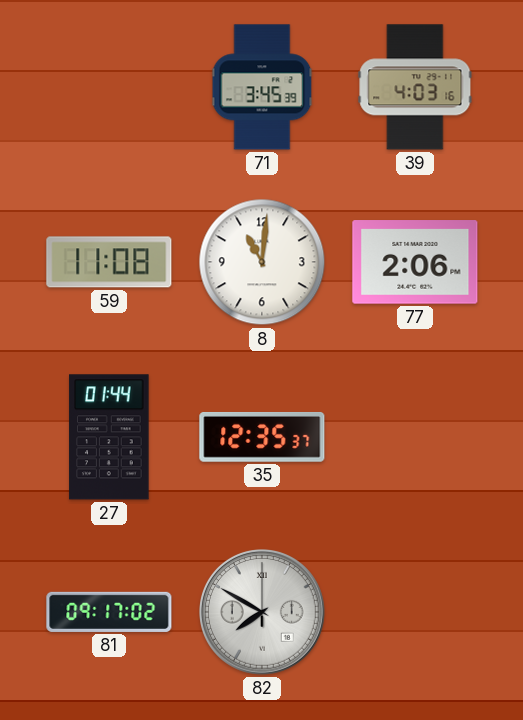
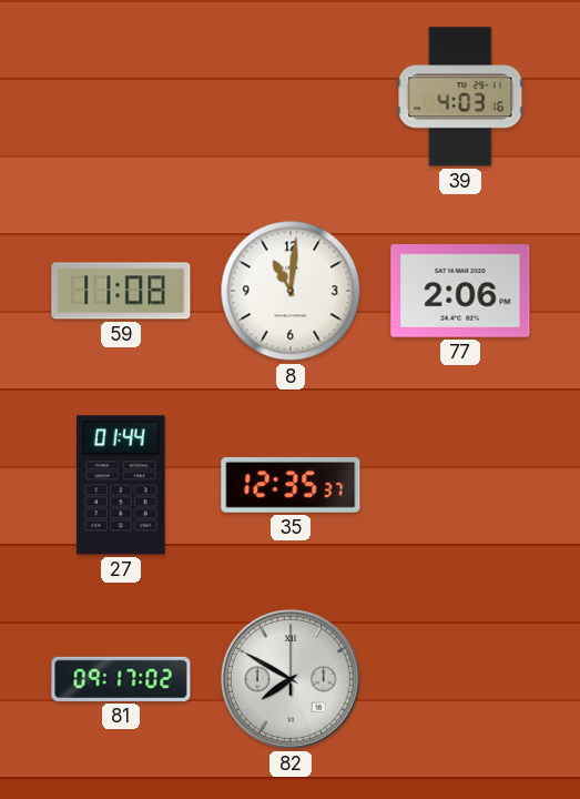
71: 3:45 -> none (262, 87)
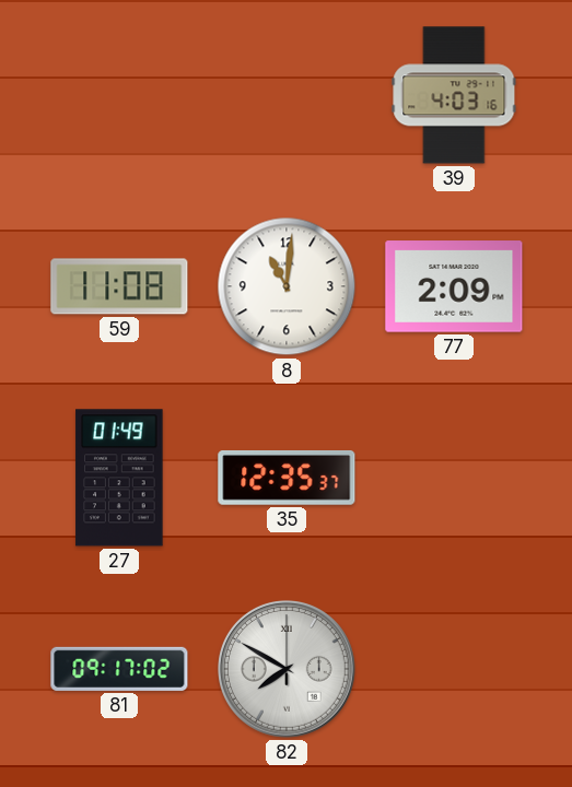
77: 2:06 -> 2:09 (454, 286)
27: 01:44 -> 01:49 (119, 478)
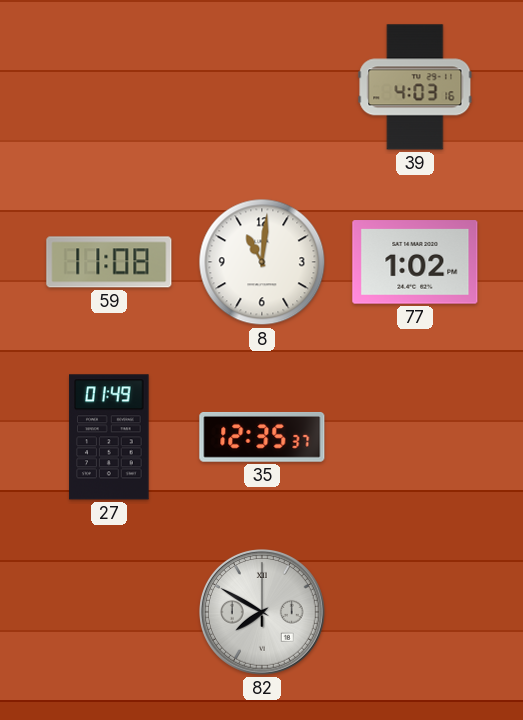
77: 2:09 -> 1:02 (415, 262)
81: 09:17 -> none (119, 669)
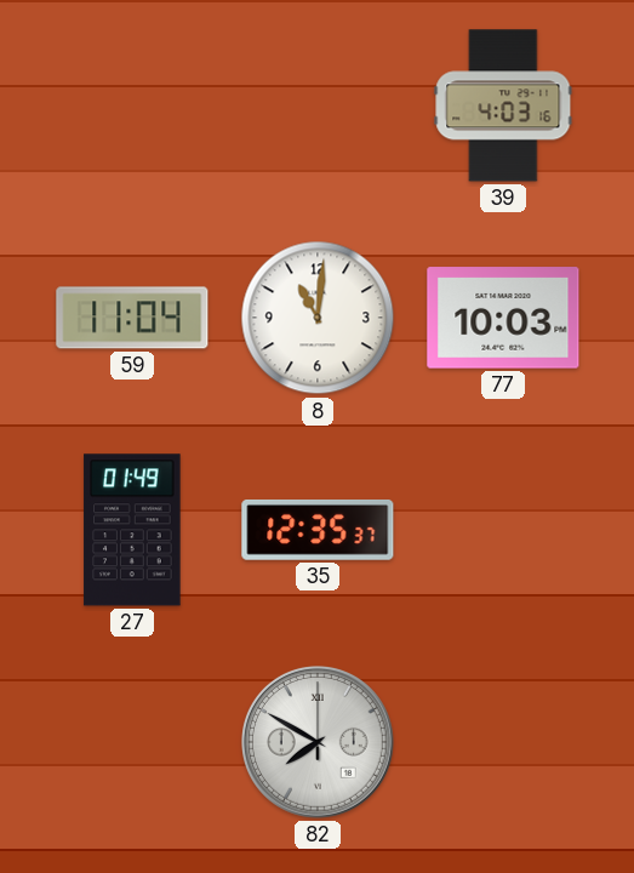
59: 11:08 -> 11:04 (132, 318)
77: 1:02 -> 10:03 (503, 318)
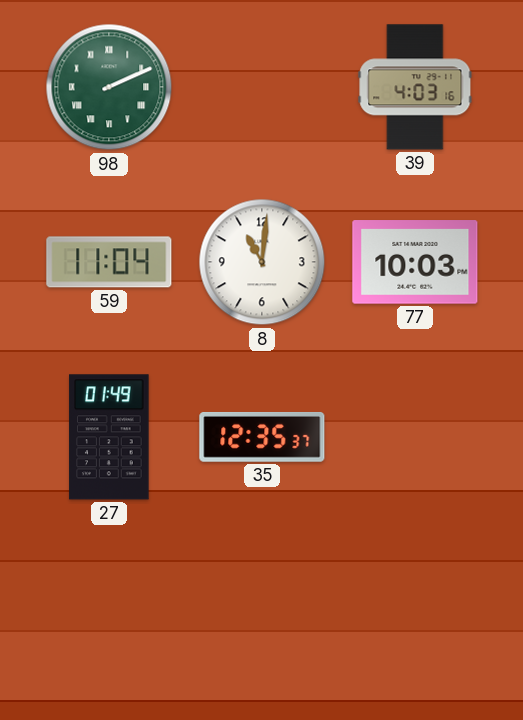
98: none -> 2:11 (109, 87)
82: 7:50 -> none (319, 743)
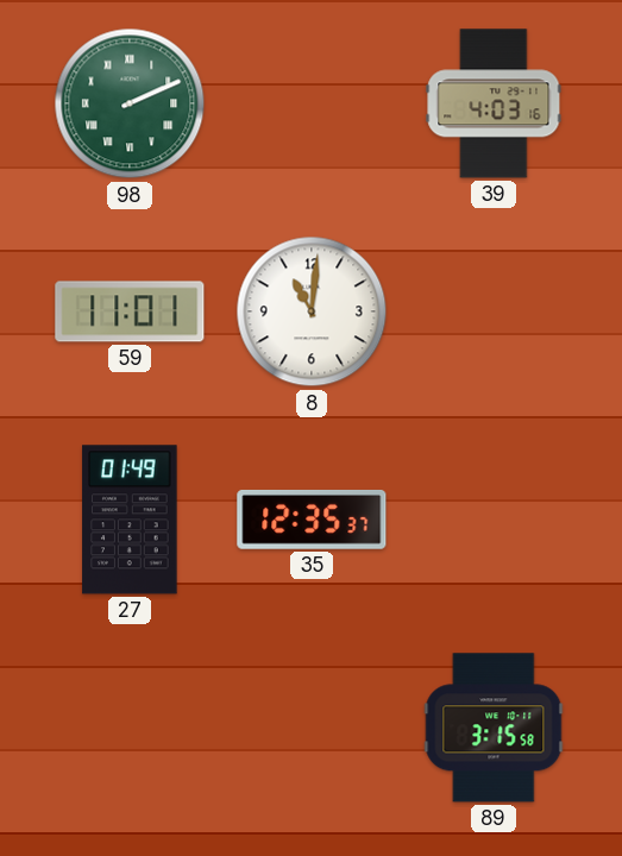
59: 11:04 -> 11:01 (130, 311)
77: 10:03 -> none (415, 262)
89: none -> 3:15 (494, 728)
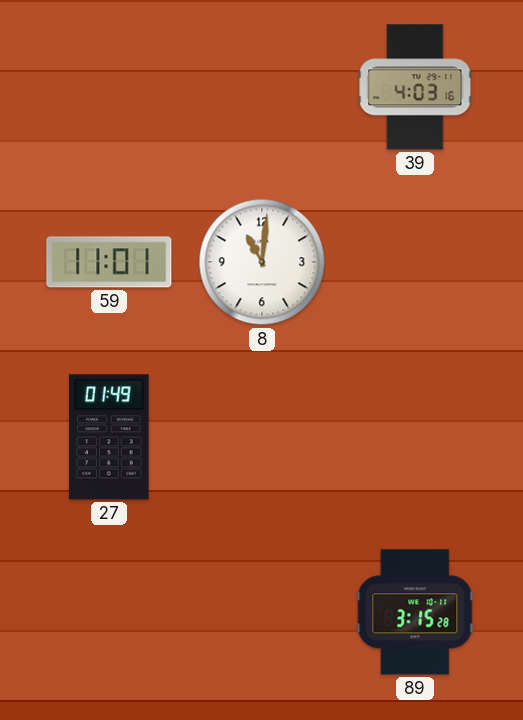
98: 2:11 -> none (130, 103)
35: 12:35 -> none (312, 520)
89: 3:15:58 -> 3:15:28 (415, 612)
